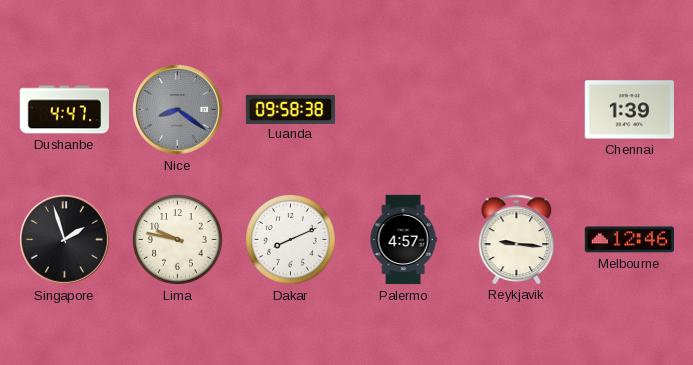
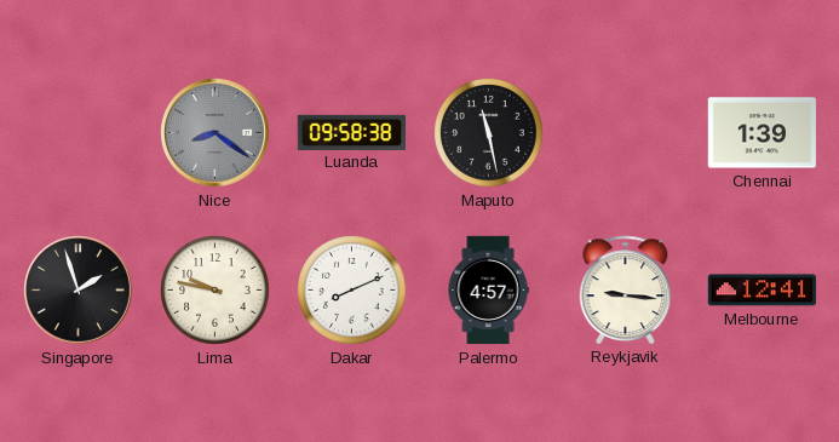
Dushanbe: 4:47 -> none (64, 110)
Maputo: none -> 11:28 (489, 133)
Melbourne: 12:46 -> 12:41 (762, 291)
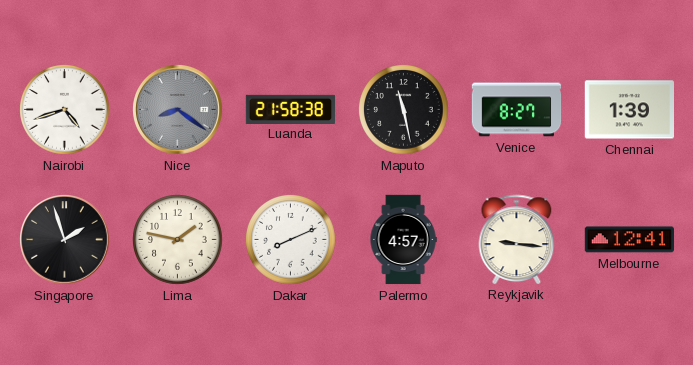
Nairobi: none -> 4:42 (65, 110)
Luanda: 09:58 -> 21:58 (291, 109)
Venice: none -> 8:27 (517, 110)
Lima: 9:47 -> 1:47 (178, 240)
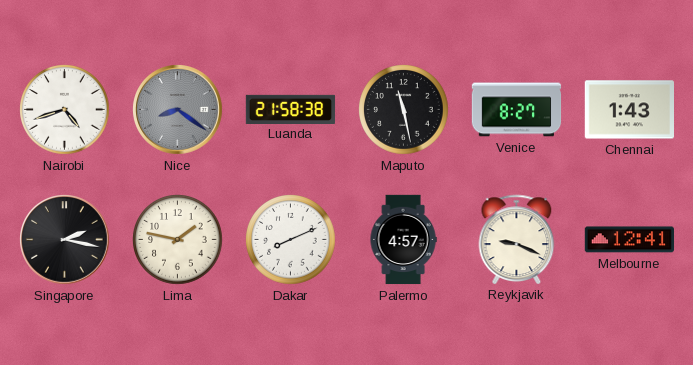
Chennai: 1:39 -> 1:43 (629, 110)
Singapore: 1:57 -> 2:17 (65, 240)
Reykjavik: 9:16 -> 9:19 (517, 239)
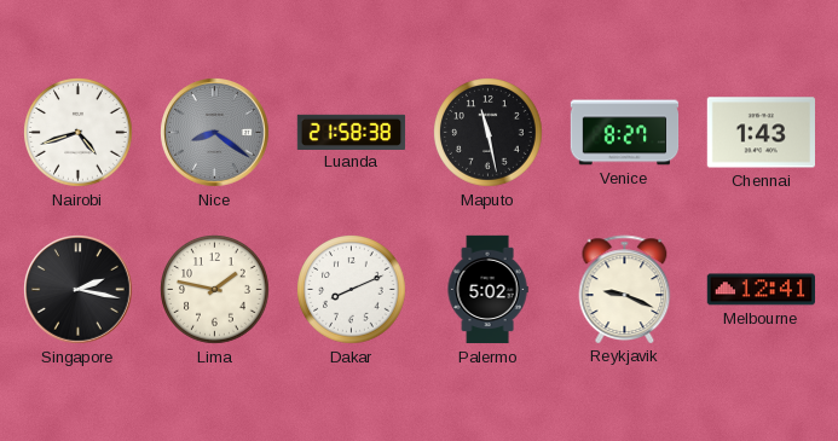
Palermo: 4:57 -> 5:02 (487, 290)
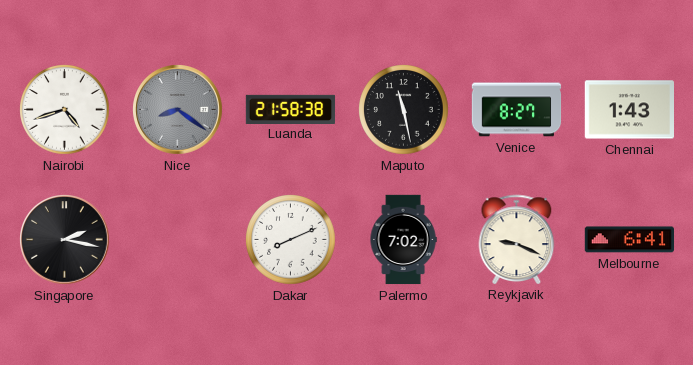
Lima: 1:47 -> none (215, 290)
Palermo: 5:02 -> 7:02 (403, 240)
Melbourne: 12:41 -> 6:41 (629, 240)
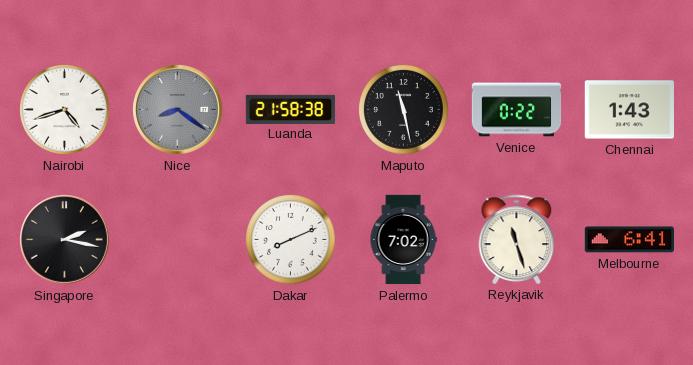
Venice: 8:27 -> 0:22 (517, 110)
Reykjavik: 9:19 -> 11:27 (517, 239)
